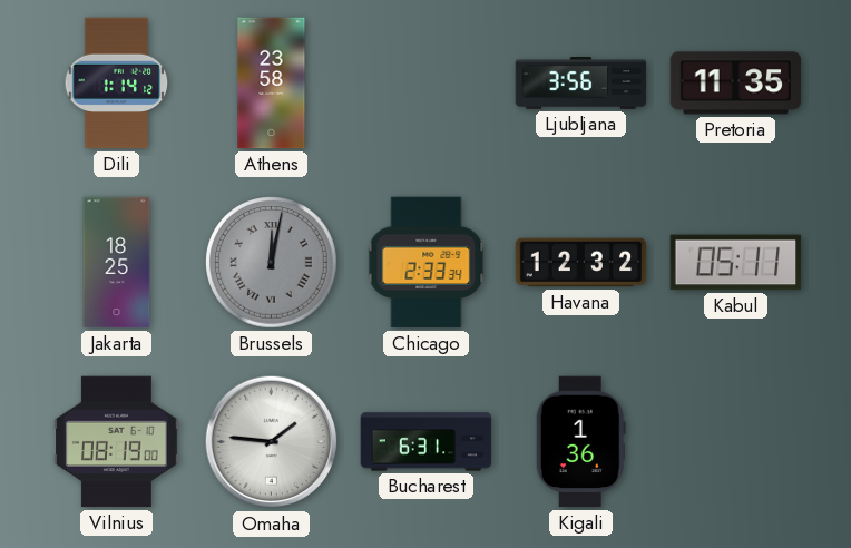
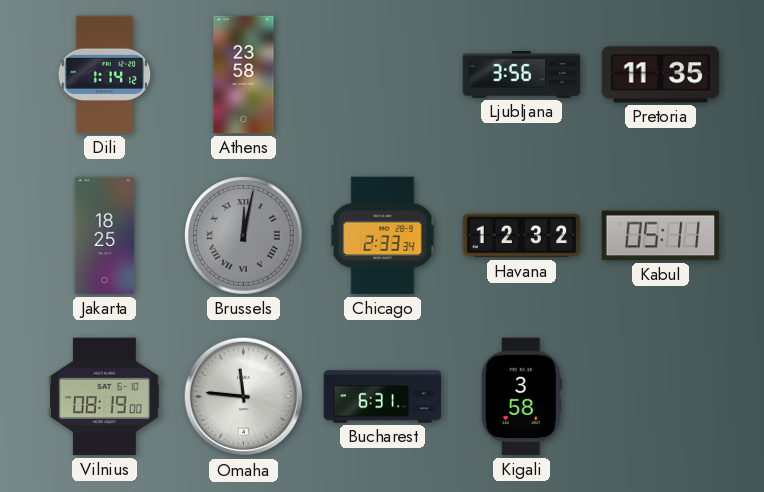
Omaha: 1:46 -> 11:46 (244, 397)
Kigali: 1:36 -> 3:58 (521, 397)
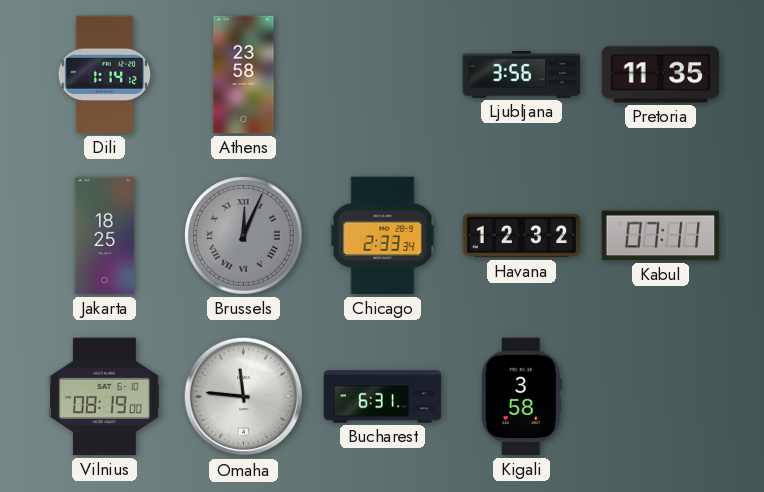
Brussels: 12:02 -> 12:04 (244, 236)
Kabul: 05:11 -> 07:11 (661, 236)
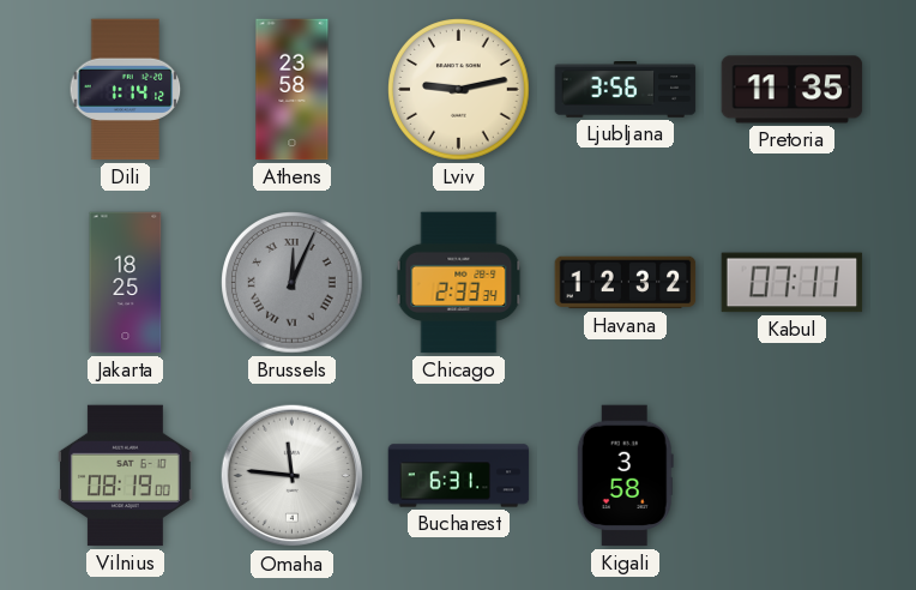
Lviv: none -> 9:13 (459, 90)
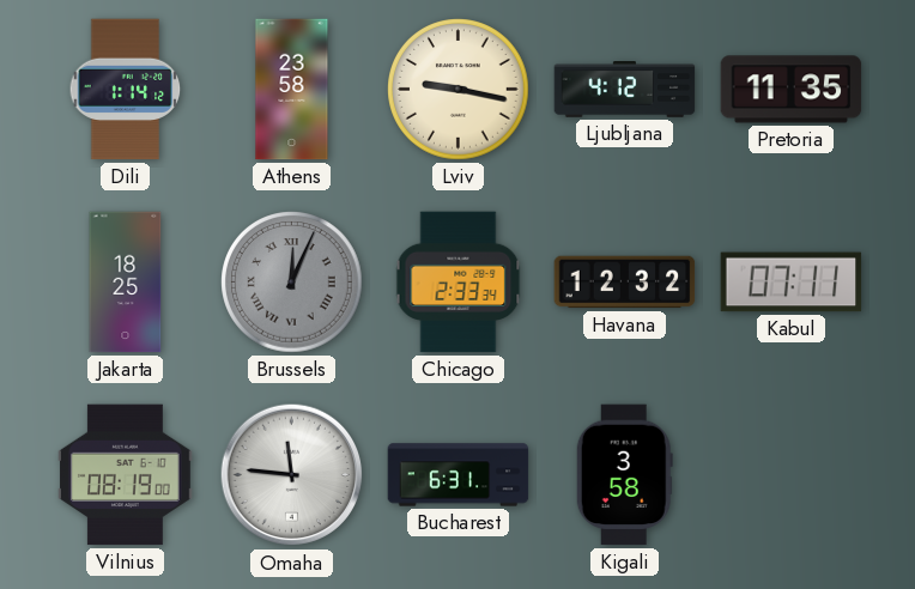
Lviv: 9:13 -> 9:17 (459, 90)
Ljubljana: 3:56 -> 4:12 (625, 90)
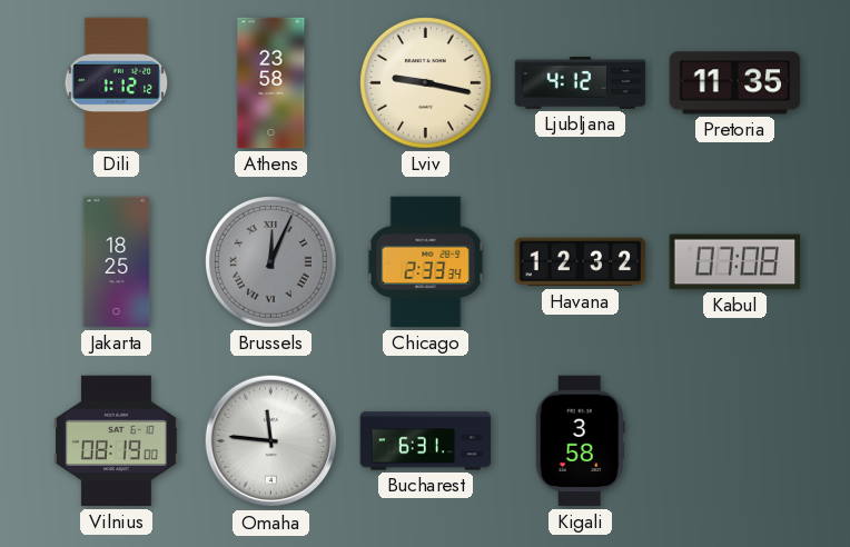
Dili: 1:14 -> 1:12 (117, 83)
Kabul: 07:11 -> 07:08 (735, 262)
